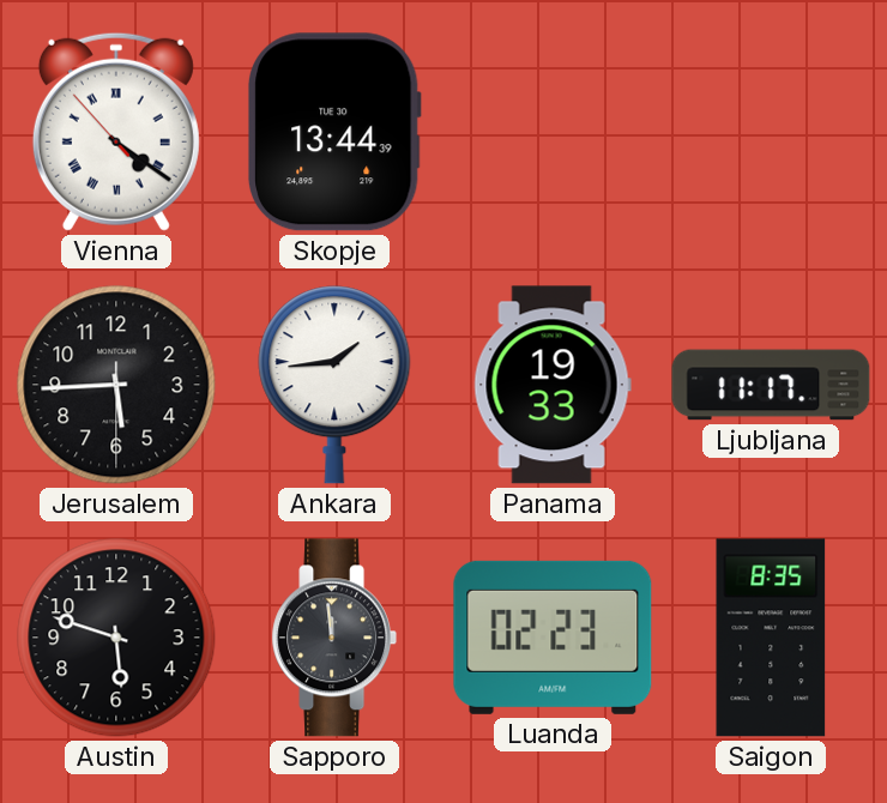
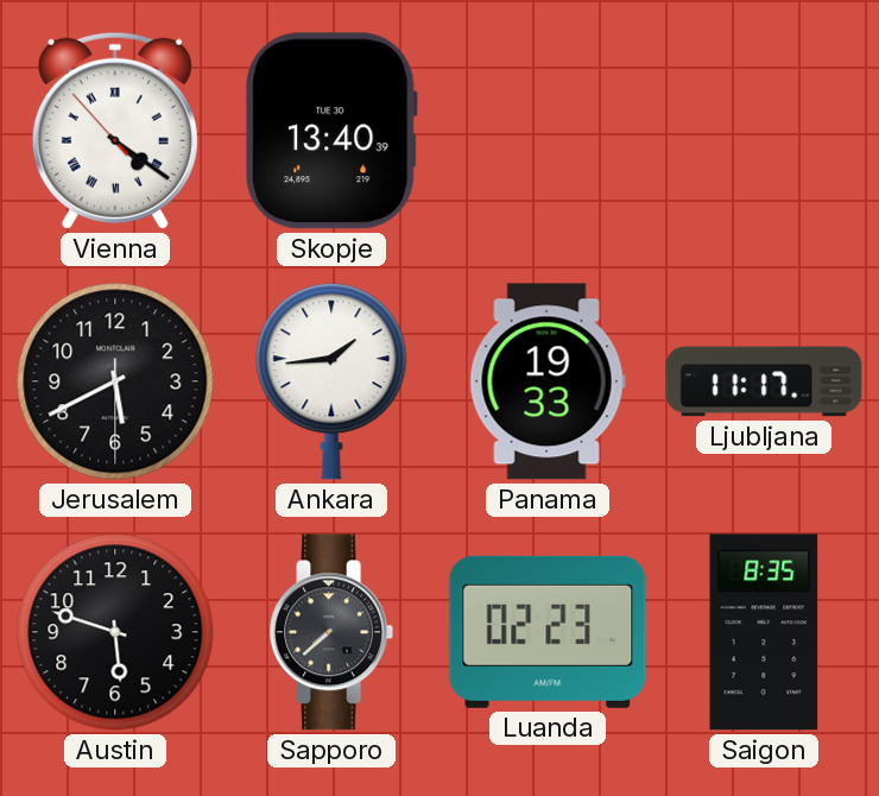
Skopje: 13:44 -> 13:40 (331, 131)
Jerusalem: 5:44 -> 5:40 (115, 381)
Sapporo: 11:59 -> 7:38 (331, 632)
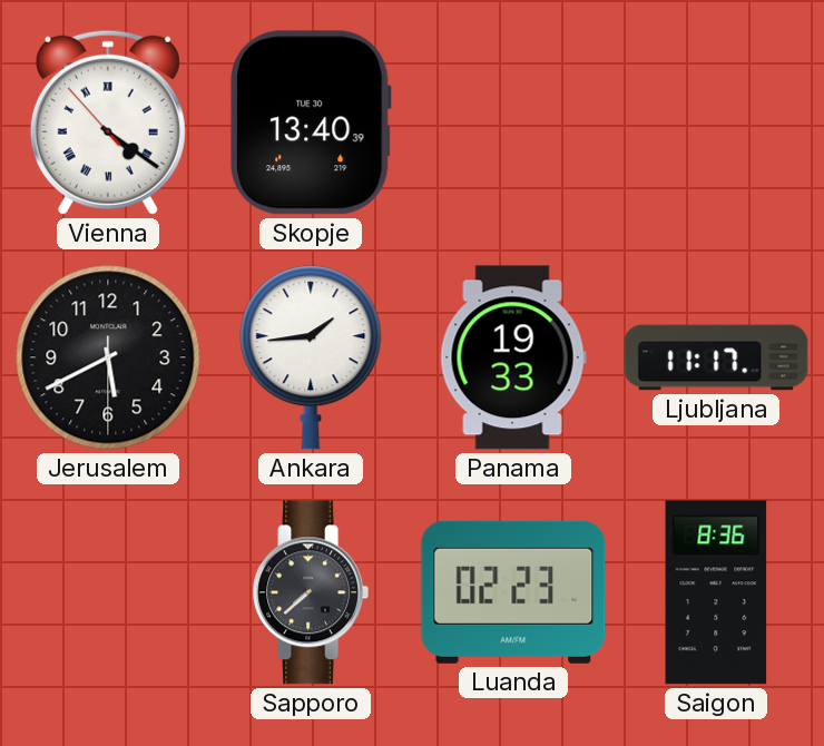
Austin: 5:48 -> none (115, 632)
Saigon: 8:35 -> 8:36 (716, 592)
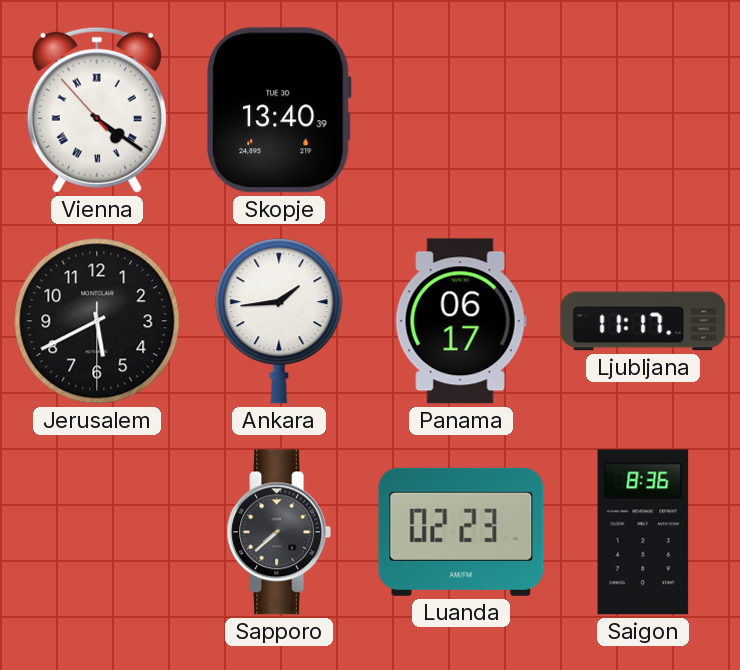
Panama: 19:33 -> 06:17 (461, 321)
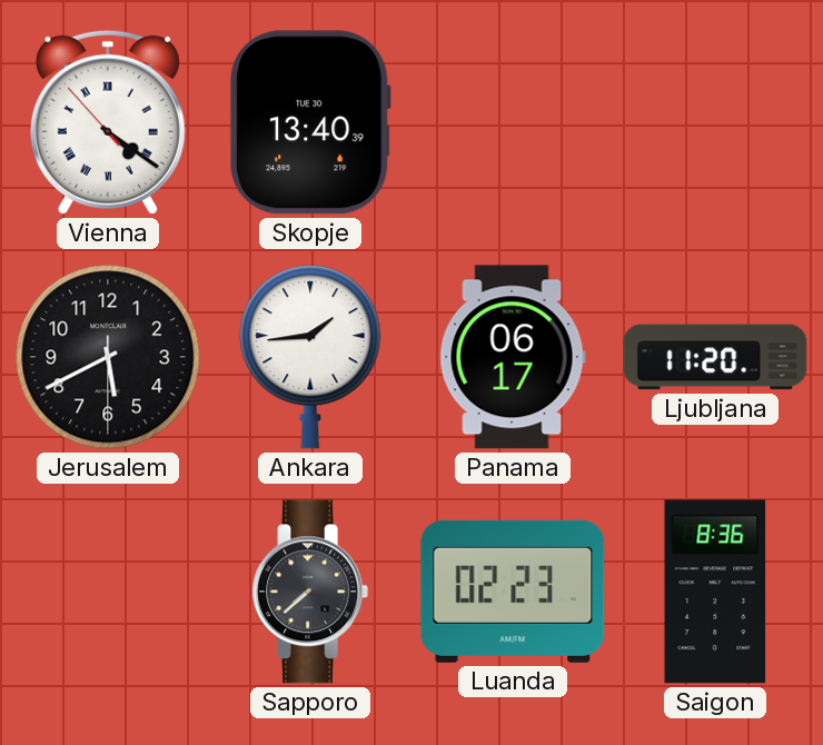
Ljubljana: 11:17 -> 11:20 (715, 357)
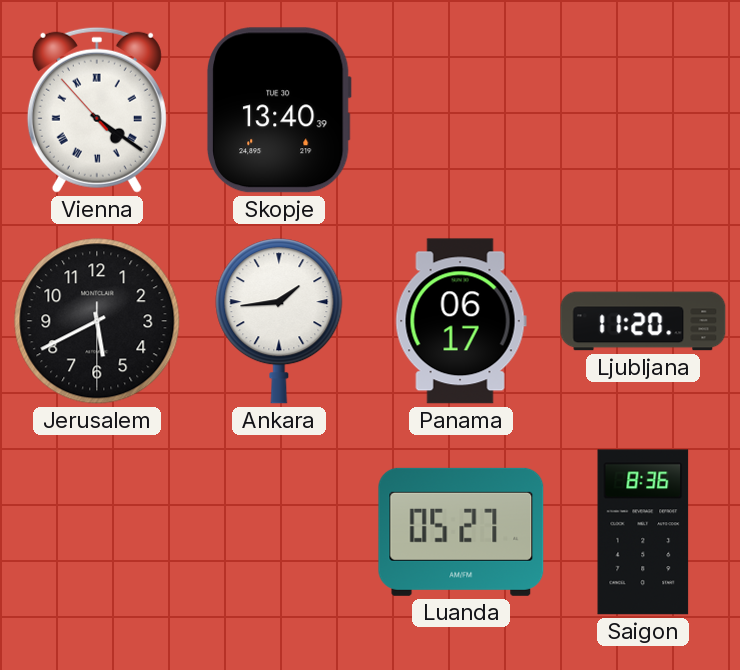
Sapporo: 7:38 -> none (310, 592)
Luanda: 02:23 -> 05:27 (461, 532)
